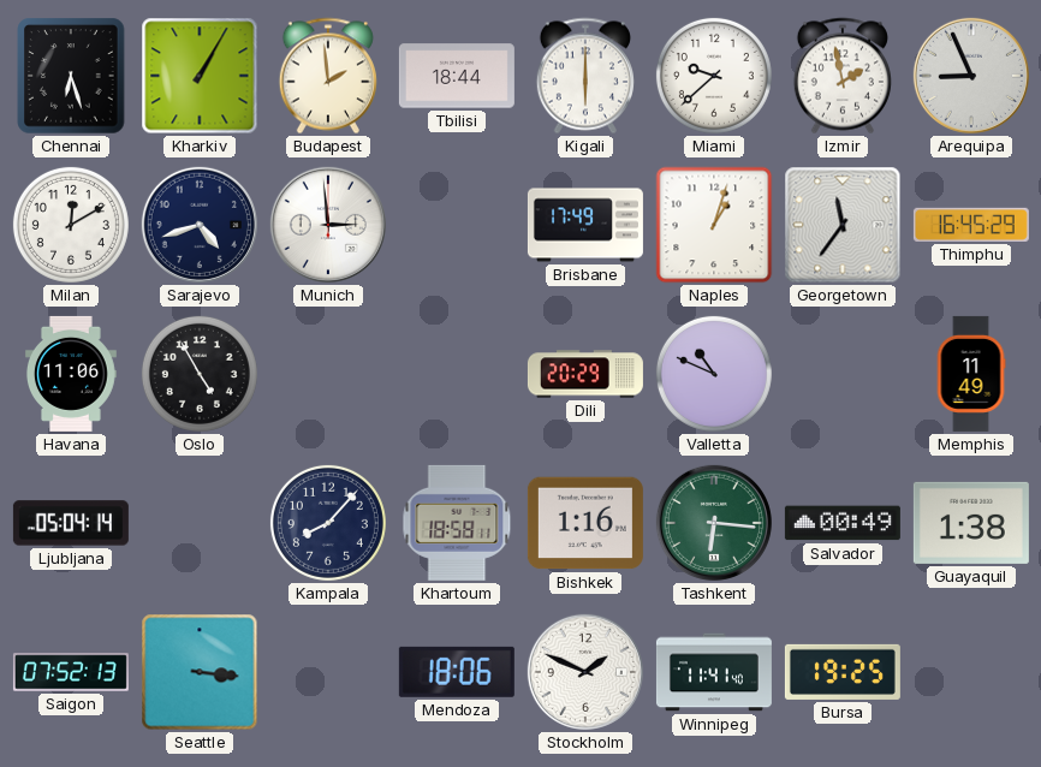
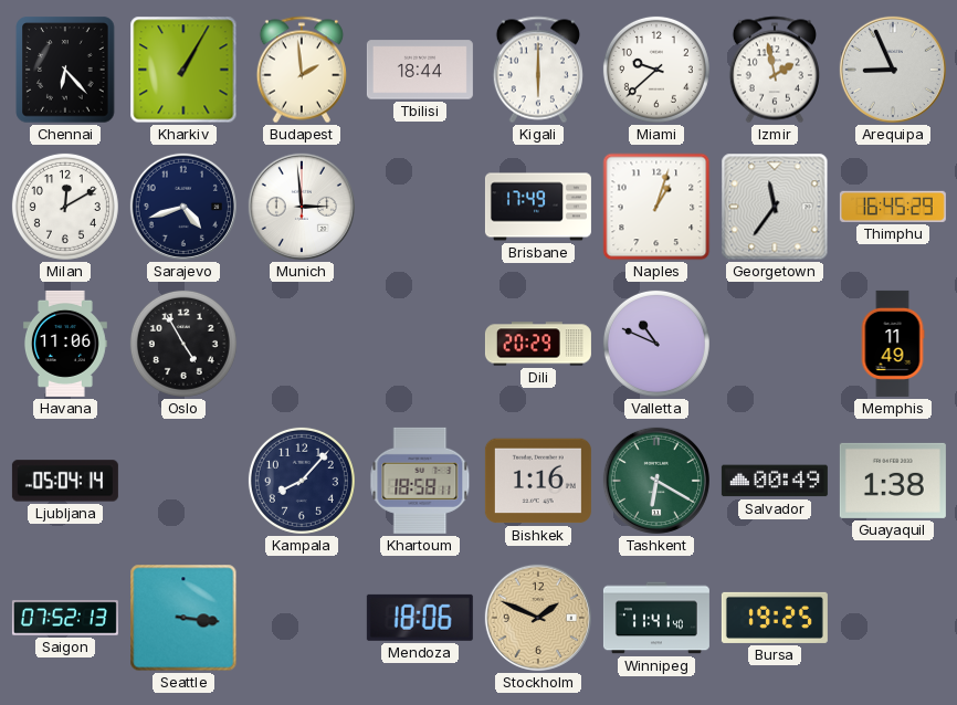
Chennai: 6:27 -> 6:23 (65, 70)
Tashkent: 6:16 -> 6:20 (656, 481)
Stockholm dial: white -> champagne (538, 618)
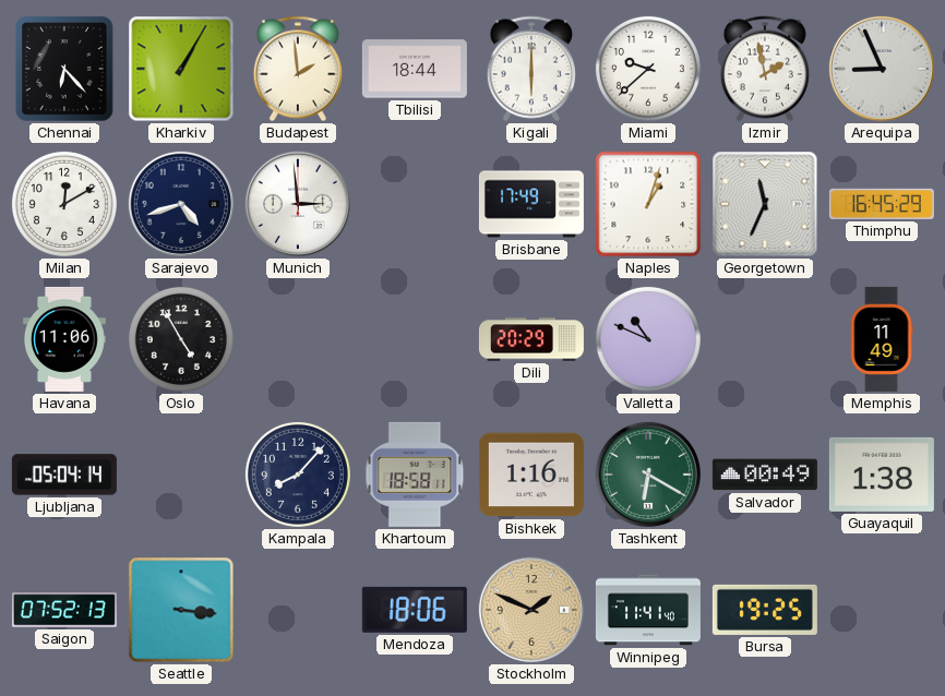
Georgetown: 11:36 -> 11:34 (765, 204)
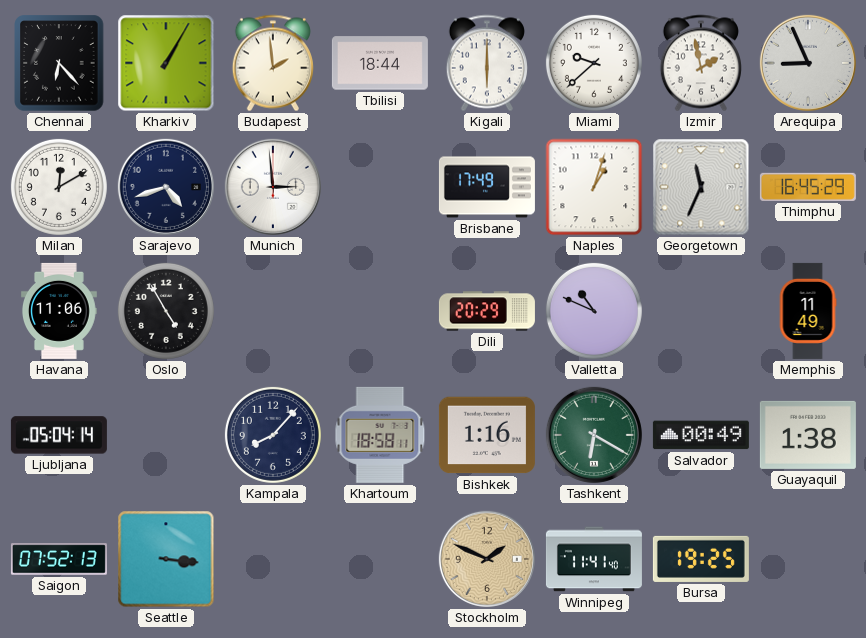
Mendoza: 18:06 -> none (415, 610)
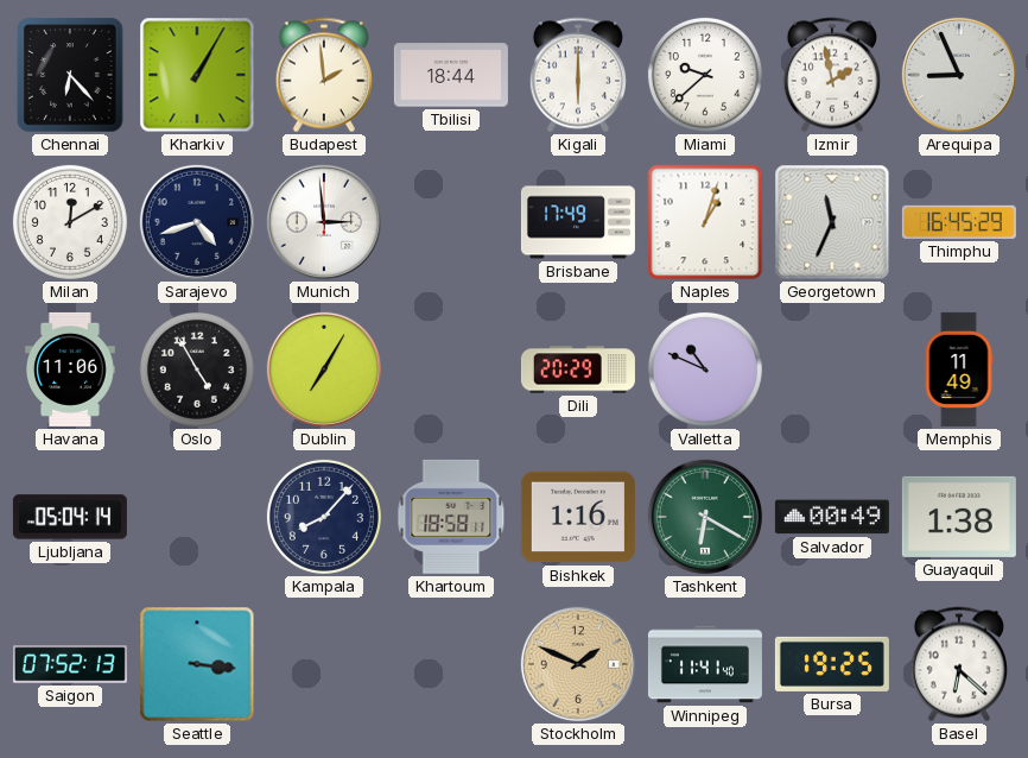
Dublin: none -> 7:05 (324, 369)
Basel: none -> 6:22 (959, 664)
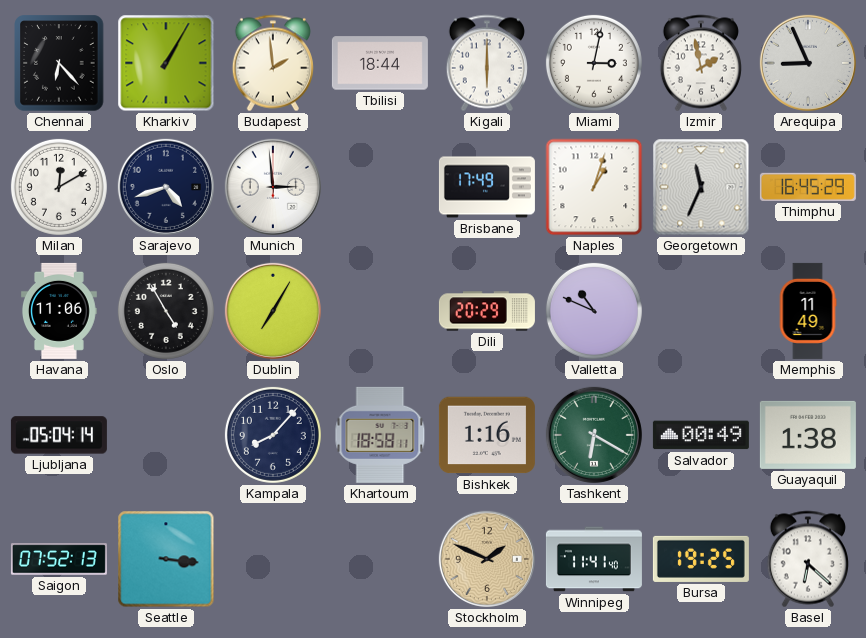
Miami: 9:38 -> 3:02 (594, 63)
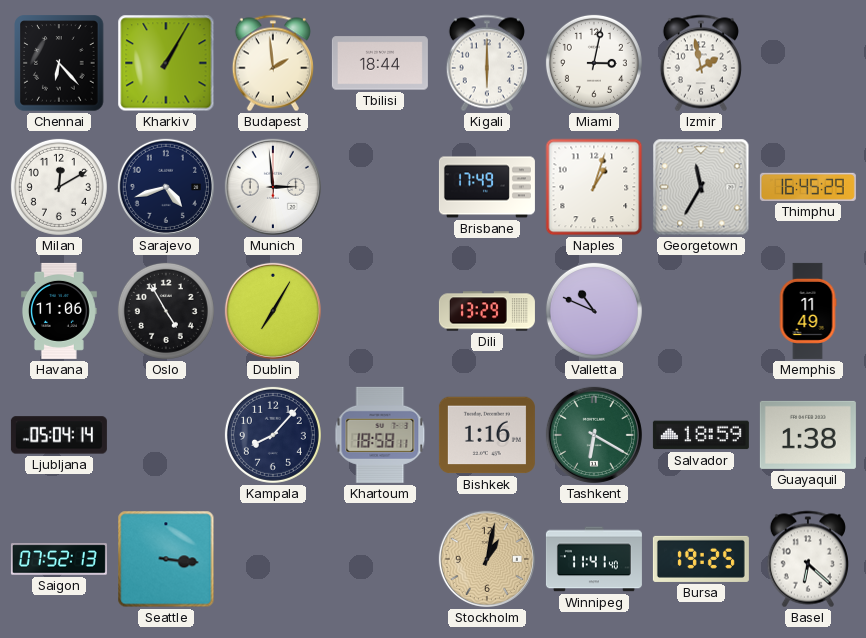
Arequipa: 8:56 -> none (808, 63)
Georgetown: 11:34 -> 11:35 (701, 187)
Dili: 20:29 -> 13:29 (487, 311)
Salvador: 00:49 -> 18:59 (701, 435)
Stockholm: 1:49 -> 1:02 (487, 559)
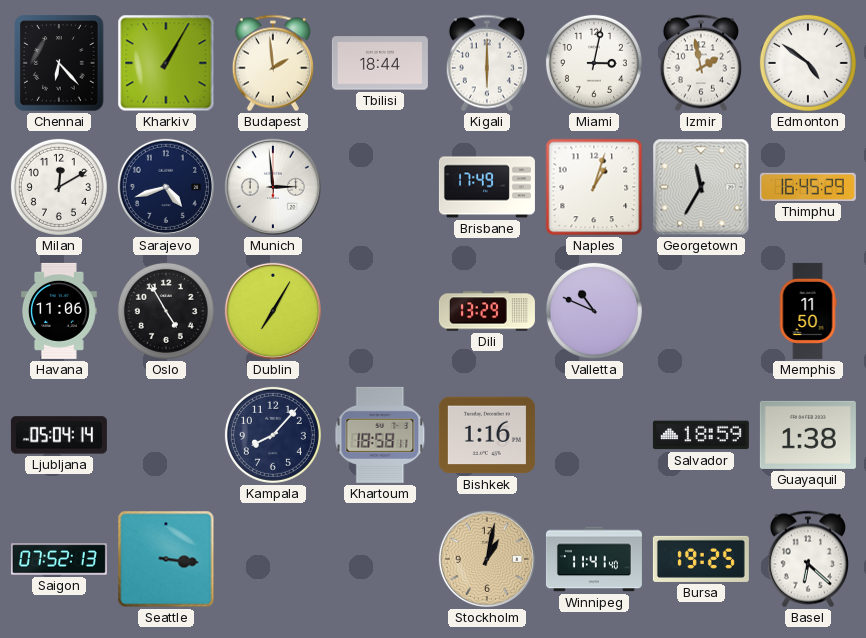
Edmonton: none -> 4:51 (808, 63)
Memphis: 11:49 -> 11:50 (808, 311)
Tashkent: 6:20 -> none (594, 435)
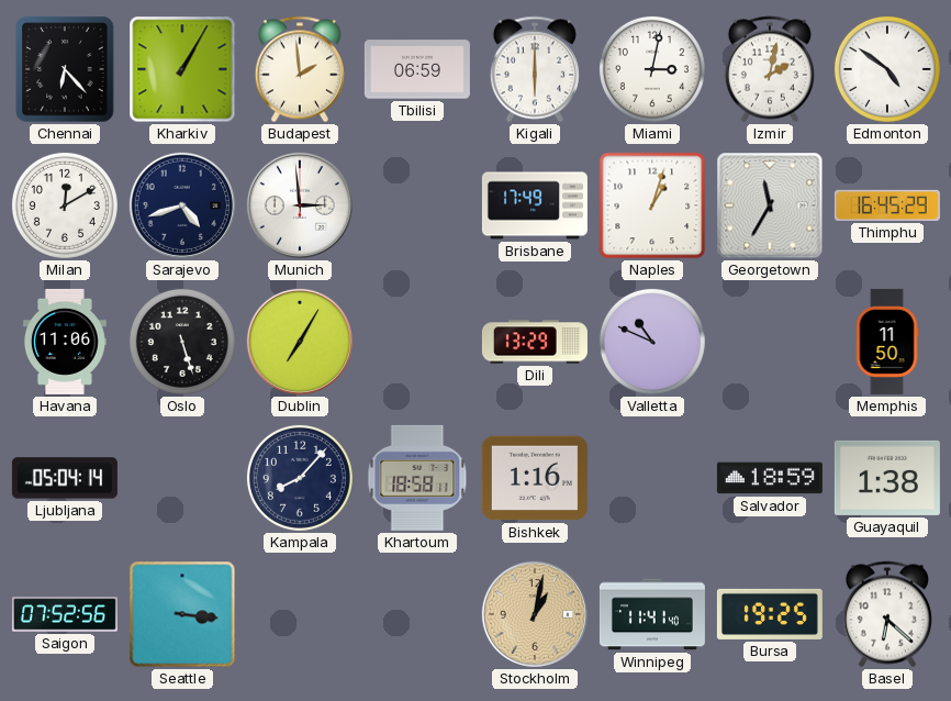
Tbilisi: 18:44 -> 06:59 (417, 69)
Izmir: 1:58 -> 2:02 (770, 69)
Oslo: 4:55 -> 5:27 (182, 342)
Saigon: 07:52:13 -> 07:52:56 (65, 614)
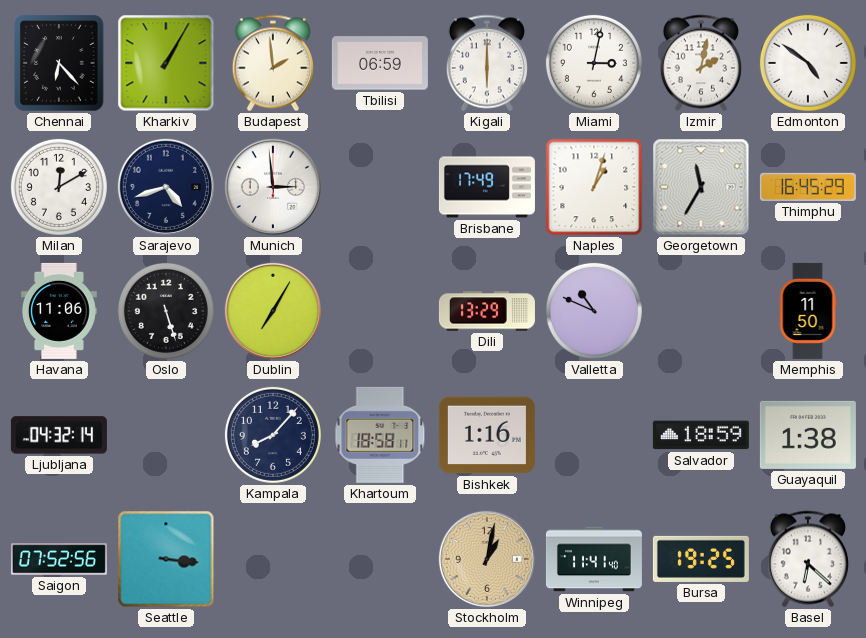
Ljubljana: 05:04 -> 04:32 (59, 435)
